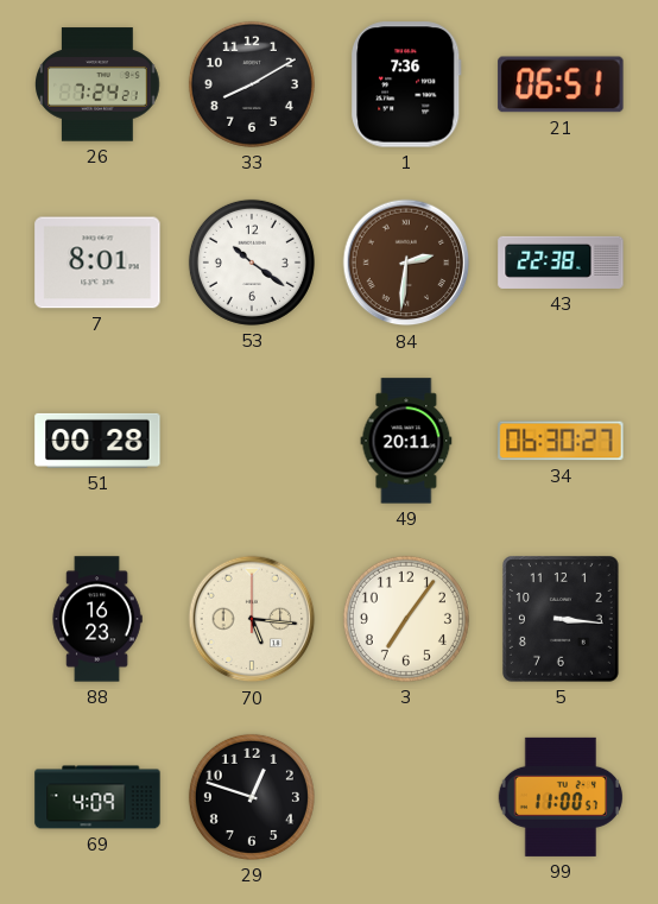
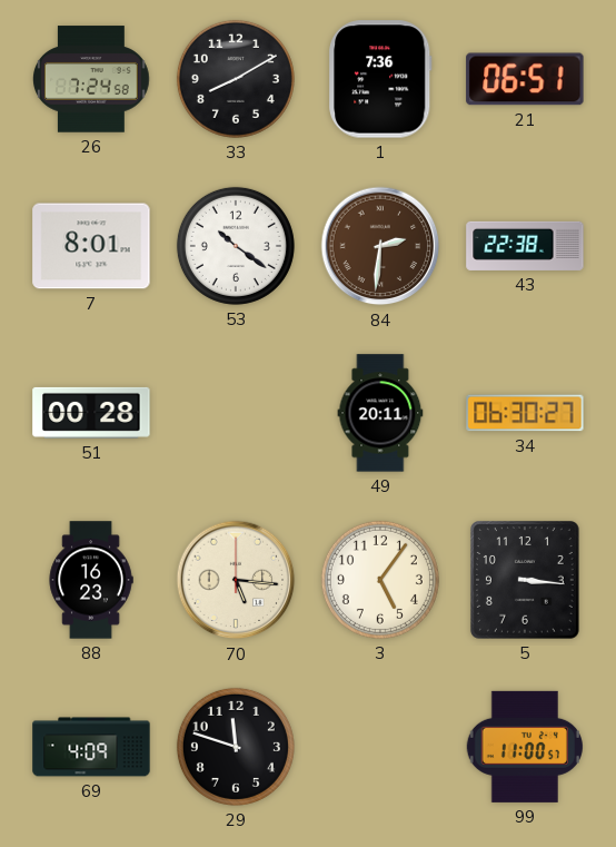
26: 7:24:21 -> 7:24:58 (92, 79)
3: 7:06 -> 5:06 (380, 580)
29: 12:48 -> 11:48 (236, 747)
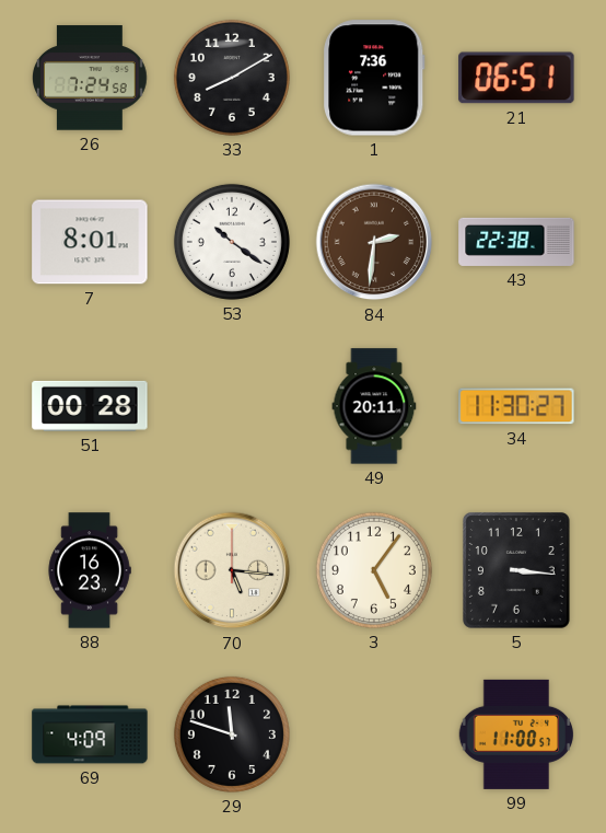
34: 06:30 -> 11:30 (516, 406)
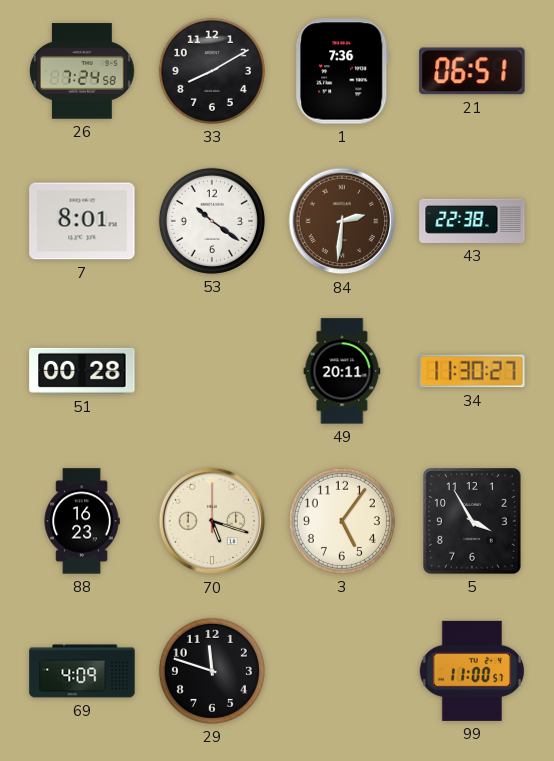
70: 5:16 -> 5:18 (212, 521)
5: 3:16 -> 3:55 (473, 522)
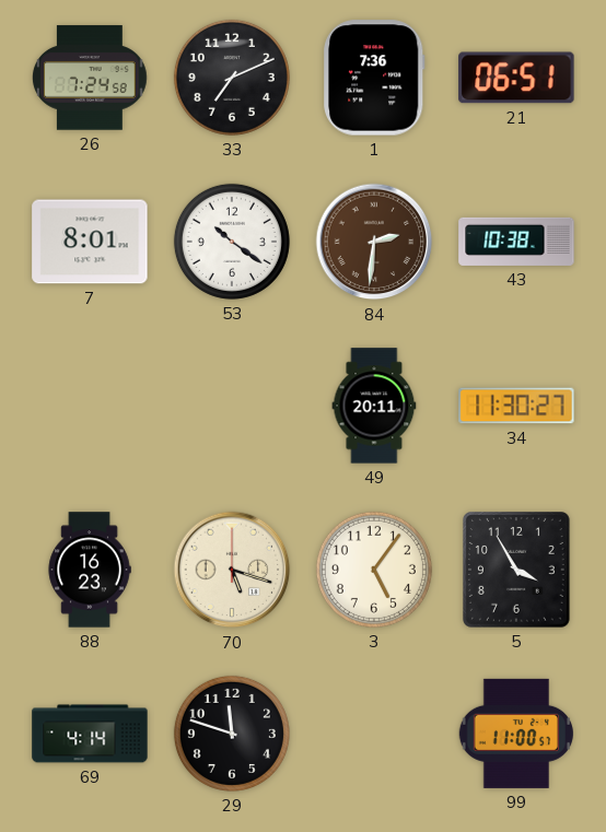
33: 8:10 -> 7:11 (232, 78)
43: 22:38 -> 10:38 (516, 242)
51: 00:28 -> none (82, 371)
69: 4:09 -> 4:14 (90, 734)
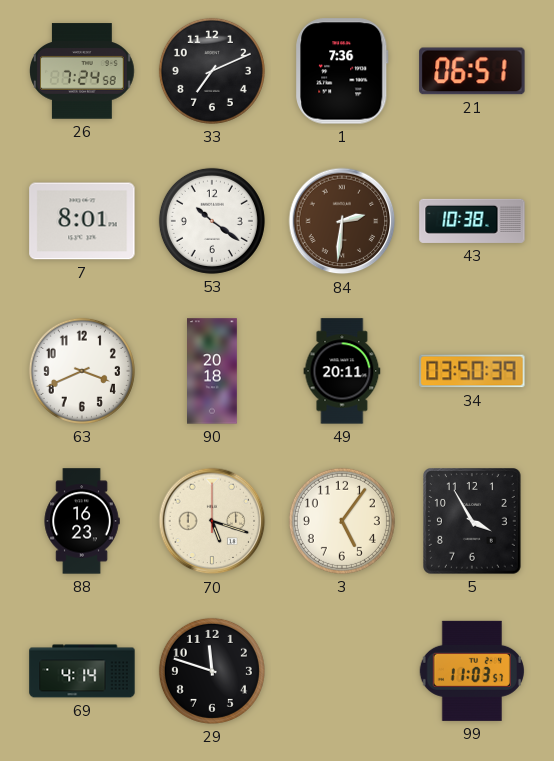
63: none -> 3:41 (82, 371)
90: none -> 20:18 (213, 371)
34: 11:30 -> 03:50 (472, 371)
99: 11:00 -> 11:03 (472, 671)
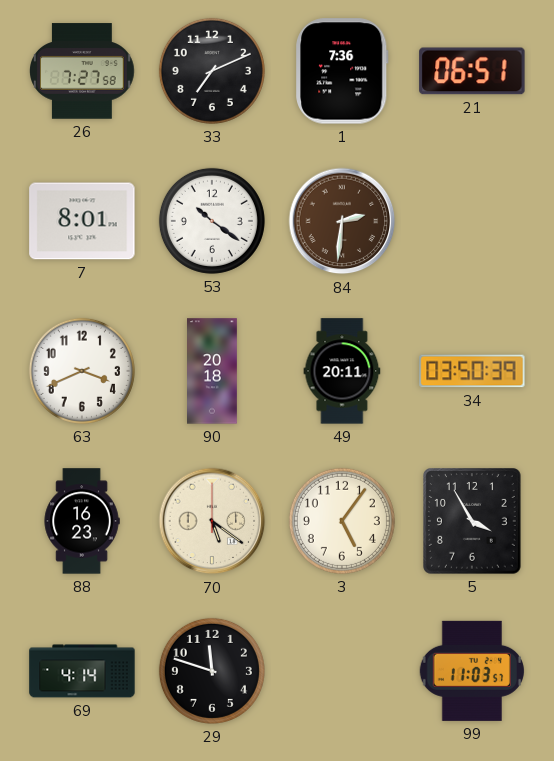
26: 7:24 -> 7:27 (83, 71)
43: 10:38 -> none (472, 221)
70: 5:18 -> 5:21 (212, 521)
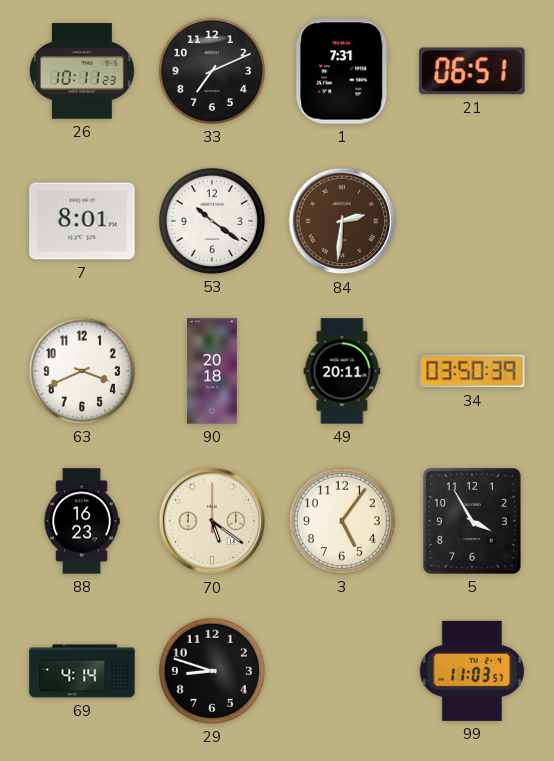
26: 7:27 -> 10:11 (83, 71)
1: 7:36 -> 7:31 (342, 71)
29: 11:48 -> 8:48 (212, 671)
